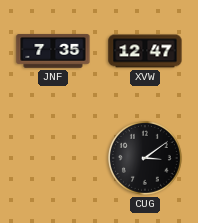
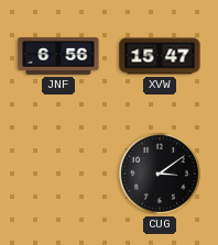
JNF: 7:35 -> 6:56 (58, 56)
XVW: 12:47 -> 15:47 (160, 56)
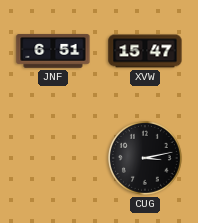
JNF: 6:56 -> 6:51 (53, 51)
CUG: 3:09 -> 3:13 (145, 158)
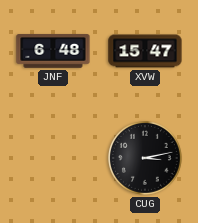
JNF: 6:51 -> 6:48 (53, 51)
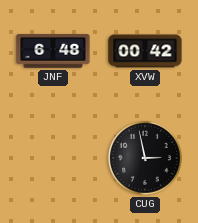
XVW: 15:47 -> 00:42 (145, 51)
CUG: 3:13 -> 2:58 (145, 158)
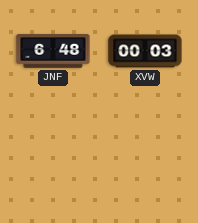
XVW: 00:42 -> 00:03 (145, 51)
CUG: 2:58 -> none (145, 158)
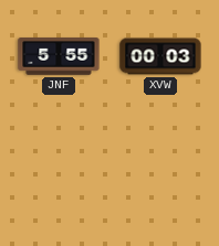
JNF: 6:48 -> 5:55 (59, 56)
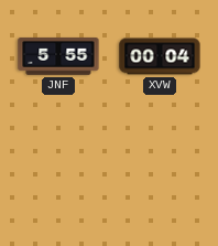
XVW: 00:03 -> 00:04 (160, 56)
